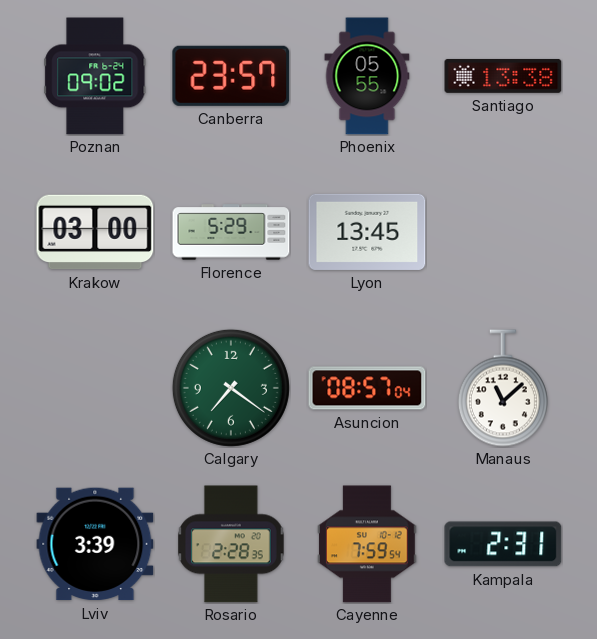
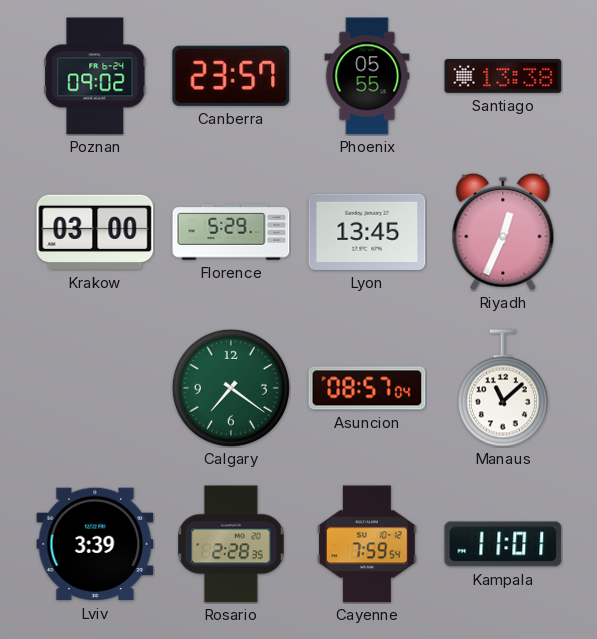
Riyadh: none -> 12:34 (503, 232)
Kampala: 2:31 -> 11:01 (503, 544)
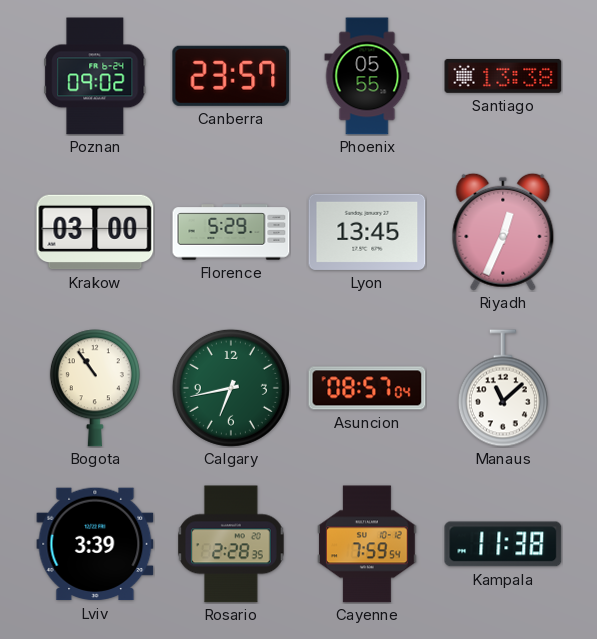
Bogota: none -> 10:54 (95, 388)
Calgary: 7:21 -> 6:43 (231, 388)
Kampala: 11:01 -> 11:38 (503, 544)
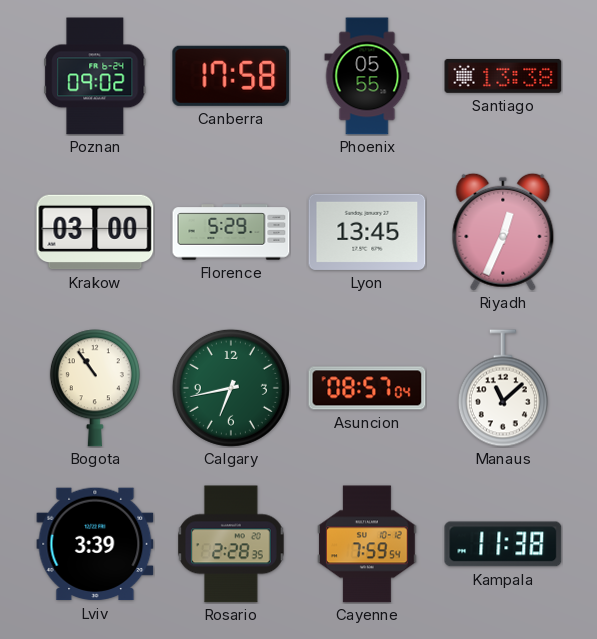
Canberra: 23:57 -> 17:58 (231, 76)
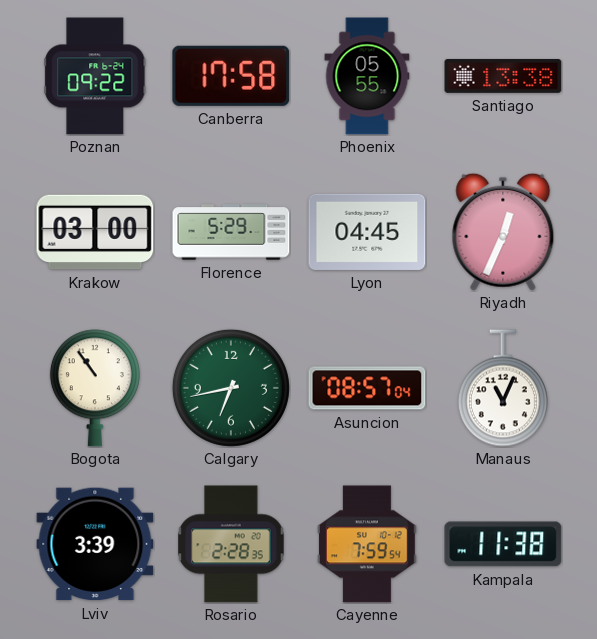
Poznan: 09:02 -> 09:22 (95, 76)
Lyon: 13:45 -> 04:45 (367, 232)
Manaus: 11:08 -> 11:04 (503, 388)
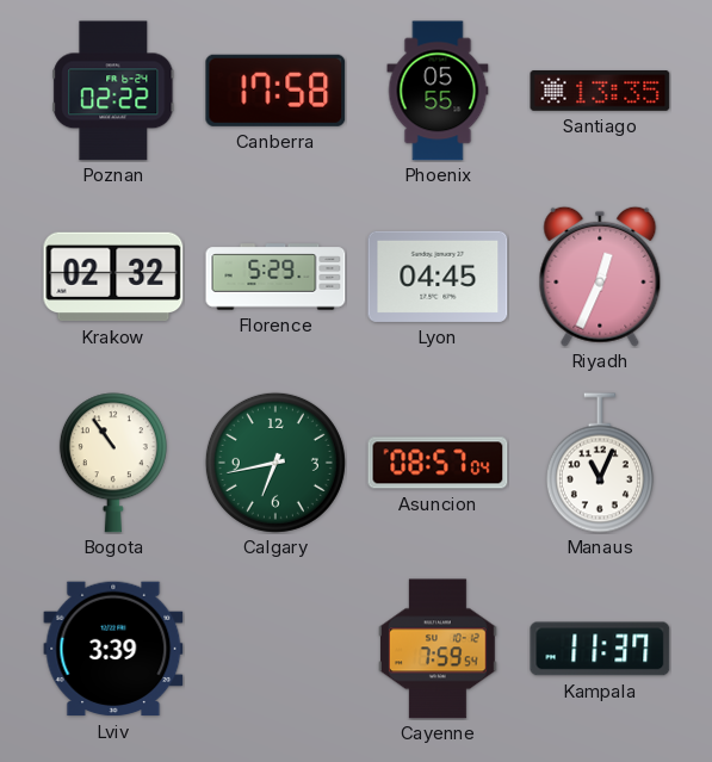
Poznan: 09:22 -> 02:22 (113, 91)
Santiago: 13:38 -> 13:35 (600, 91)
Krakow: 03:00 -> 02:32 (113, 277)
Rosario: 2:28 -> none (232, 544)
Kampala: 11:38 -> 11:37 (600, 649)
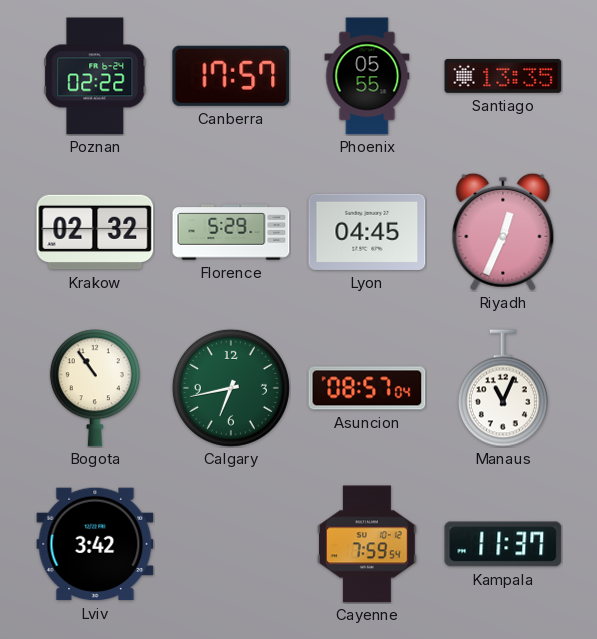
Canberra: 17:58 -> 17:57 (231, 76)
Lviv: 3:39 -> 3:42 (95, 544)
